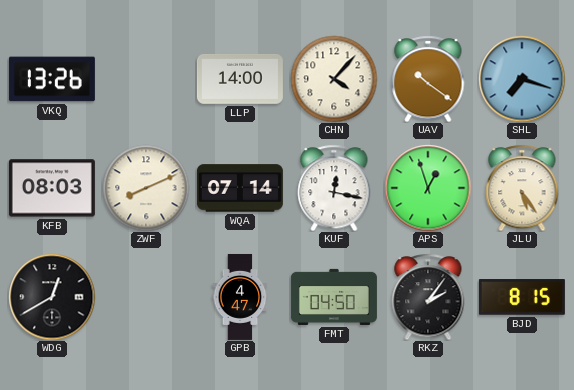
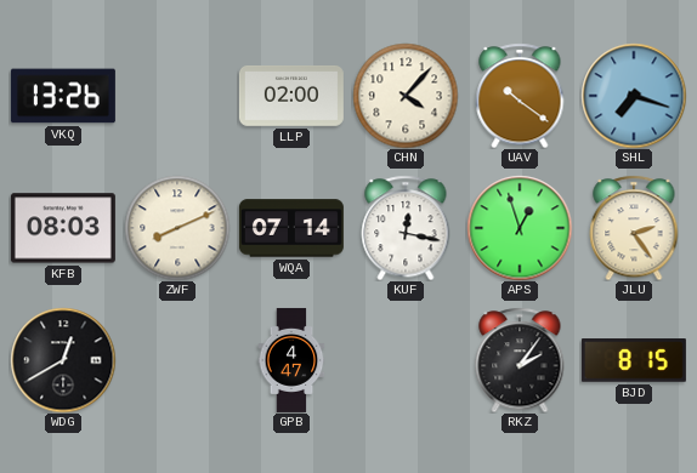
LLP: 14:00 -> 02:00 (291, 96)
JLU: 5:24 -> 2:24 (634, 228)
FMT: 04:50 -> none (334, 297)
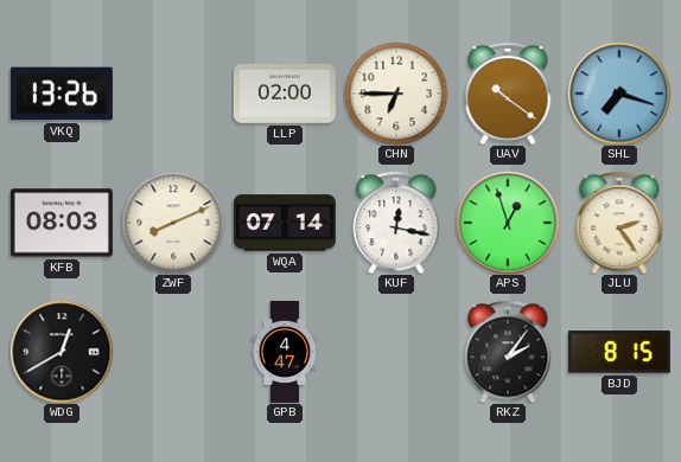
CHN: 4:07 -> 6:45 (396, 94)
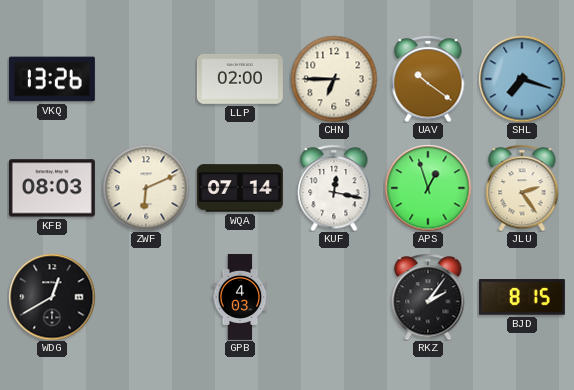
ZWF: 8:11 -> 6:11 (146, 188)
GPB: 4:47 -> 4:03 (240, 297)
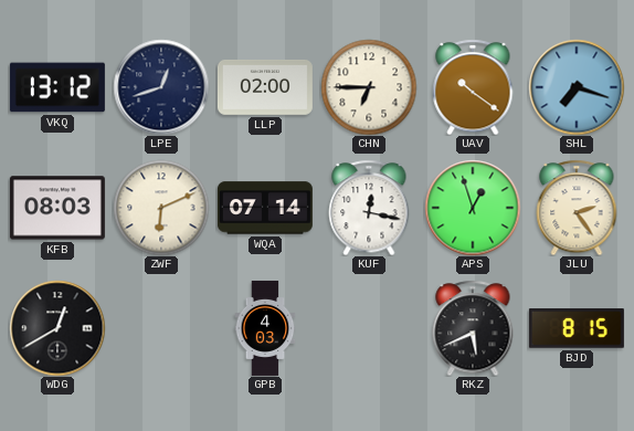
VKQ: 13:26 -> 13:12 (57, 87)
LPE: none -> 12:42 (161, 87)
RKZ: 2:06 -> 5:41 (473, 328)
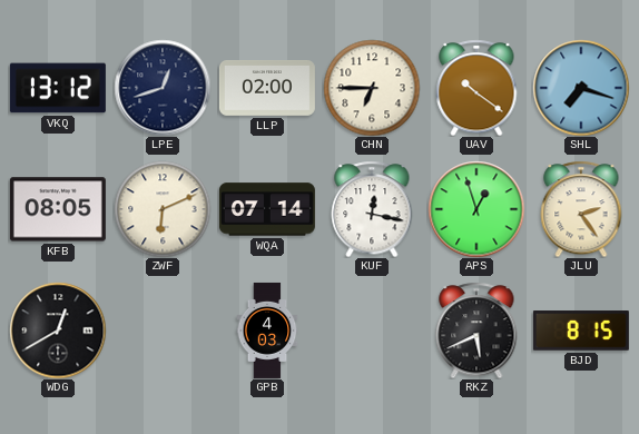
KFB: 08:03 -> 08:05 (58, 209)
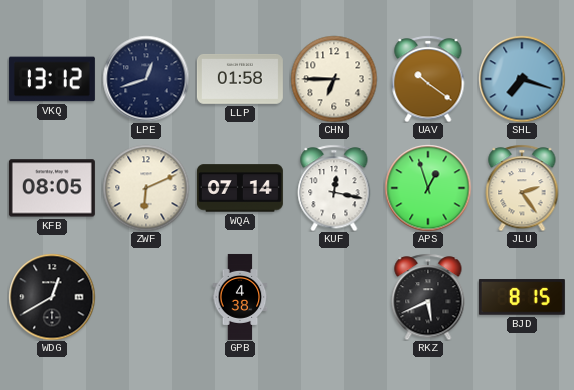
LLP: 02:00 -> 01:58 (240, 79)
GPB: 4:03 -> 4:38 (240, 297)
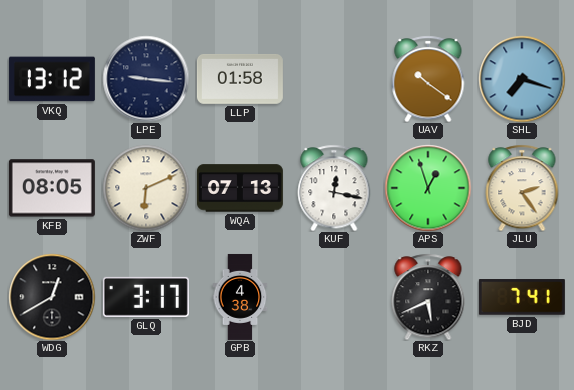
LPE: 12:42 -> 9:16 (146, 79)
CHN: 6:45 -> none (334, 79)
WQA: 07:14 -> 07:13 (240, 188)
GLQ: none -> 3:17 (146, 297)
BJD: 8:15 -> 7:41 (522, 297)
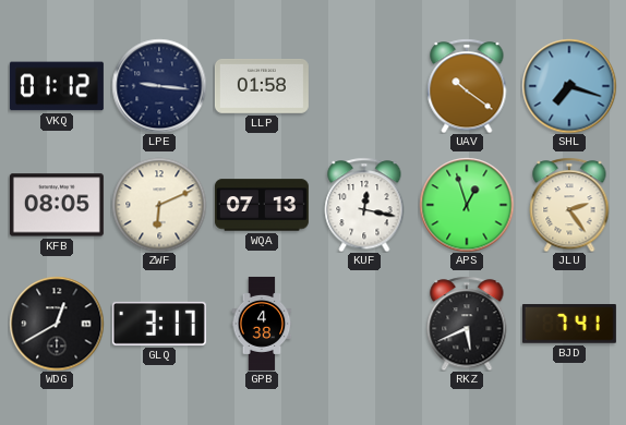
VKQ: 13:12 -> 01:12 (57, 86)
